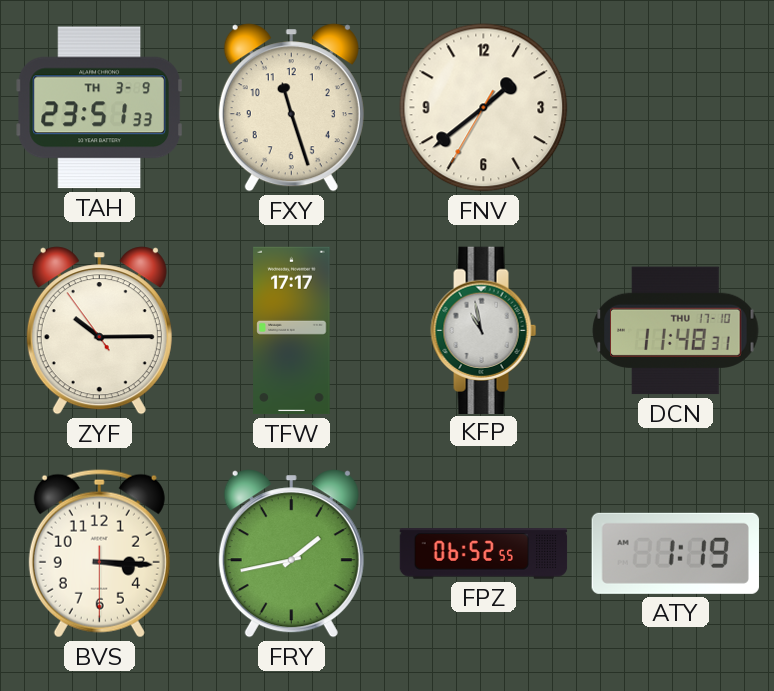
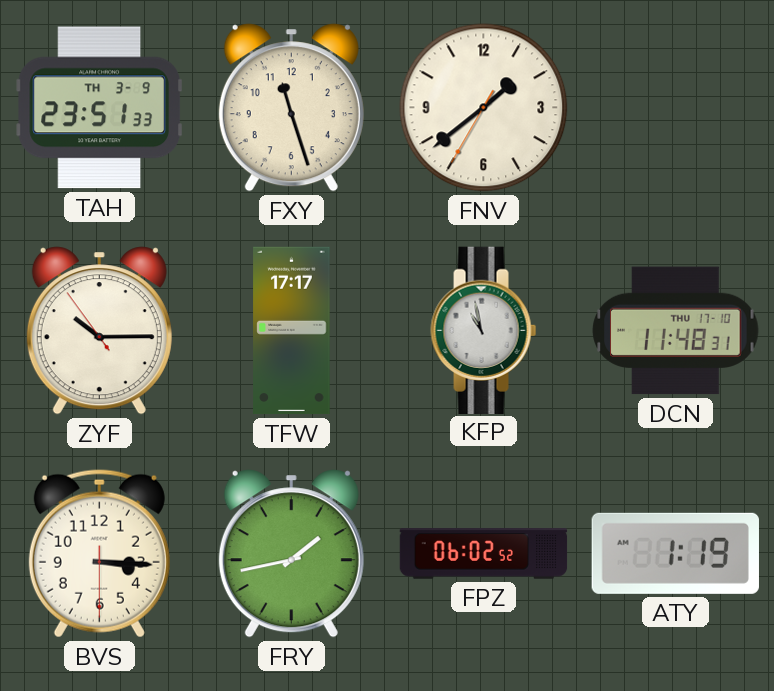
FPZ: 06:52 -> 06:02 (484, 554)
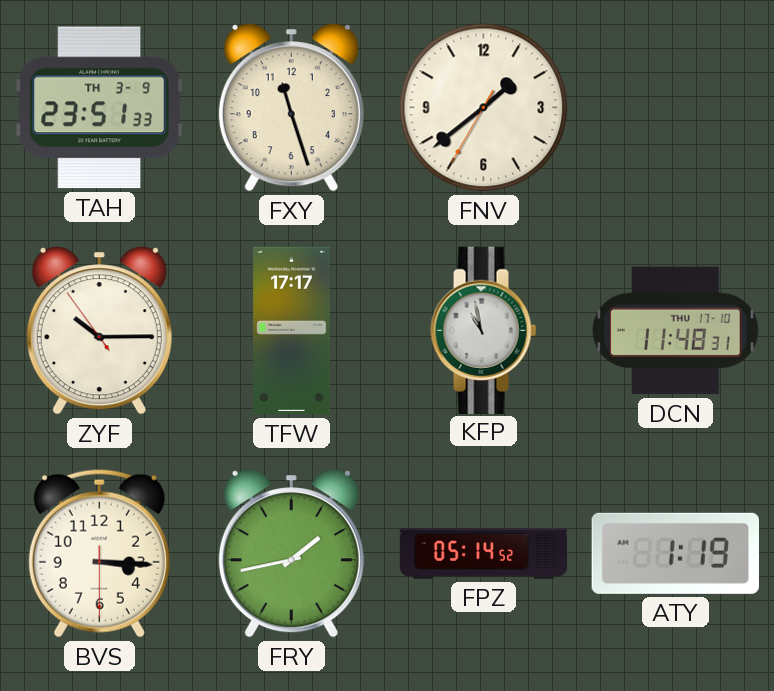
FPZ: 06:02 -> 05:14 (484, 554)
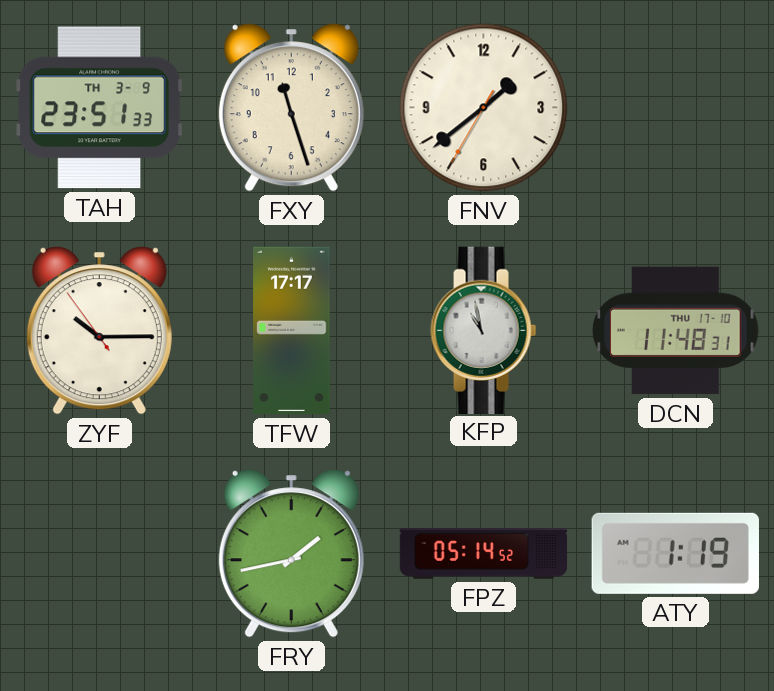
BVS: 3:15 -> none (99, 554)
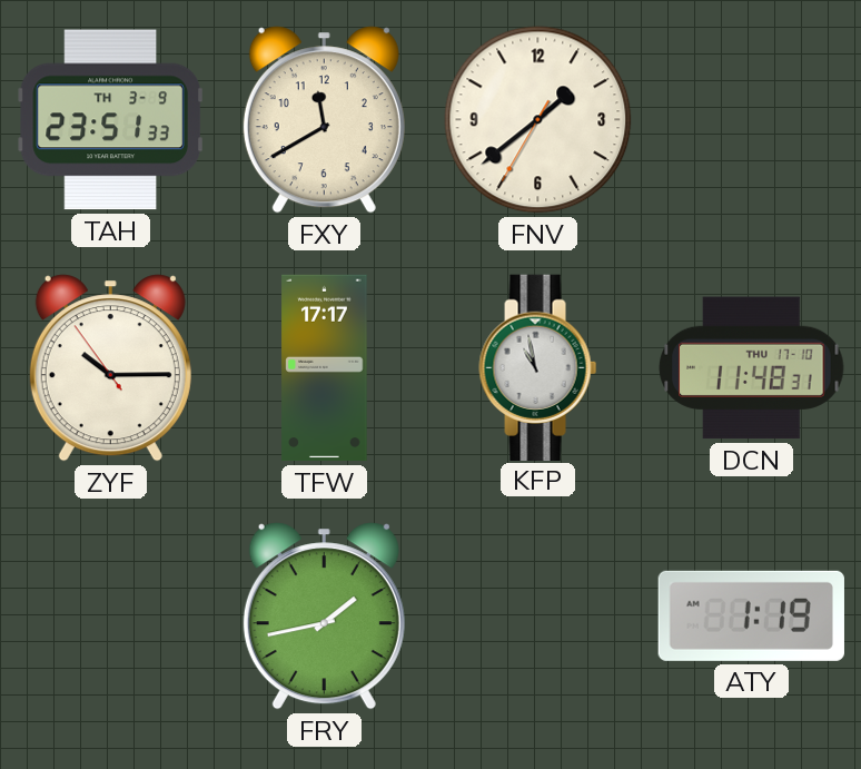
FXY: 11:27 -> 11:40 (324, 120)
FPZ: 05:14 -> none (484, 554)
